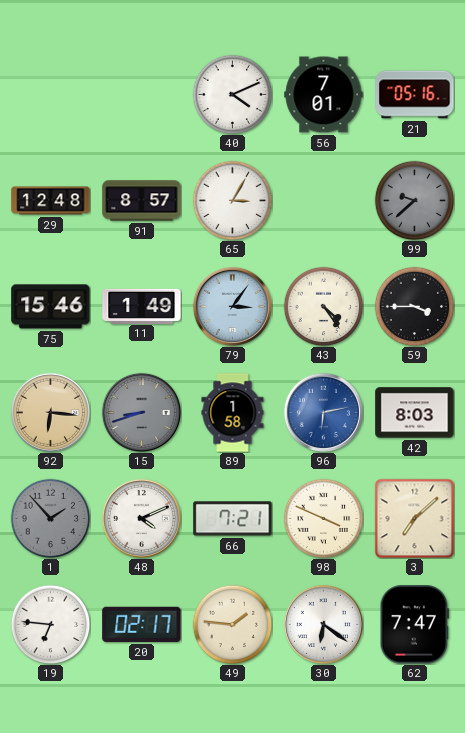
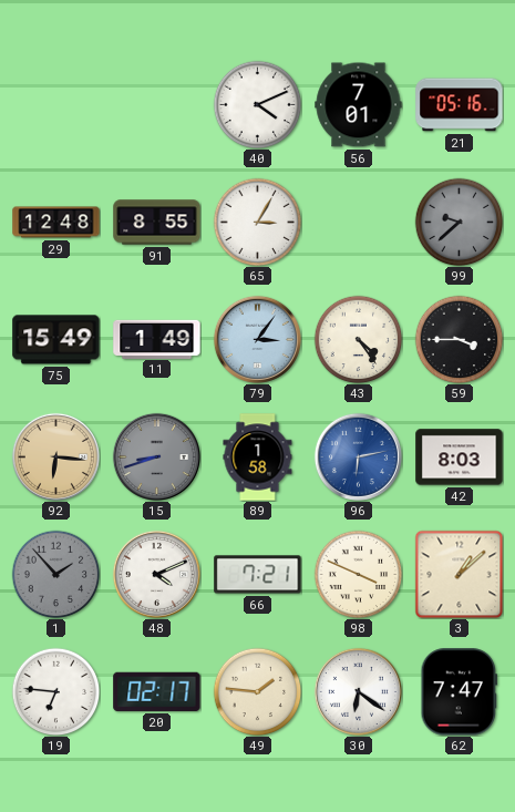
91: 8:57 -> 8:55 (157, 223)
75: 15:46 -> 15:49 (56, 340)
3: 7:08 -> 1:08 (459, 574)
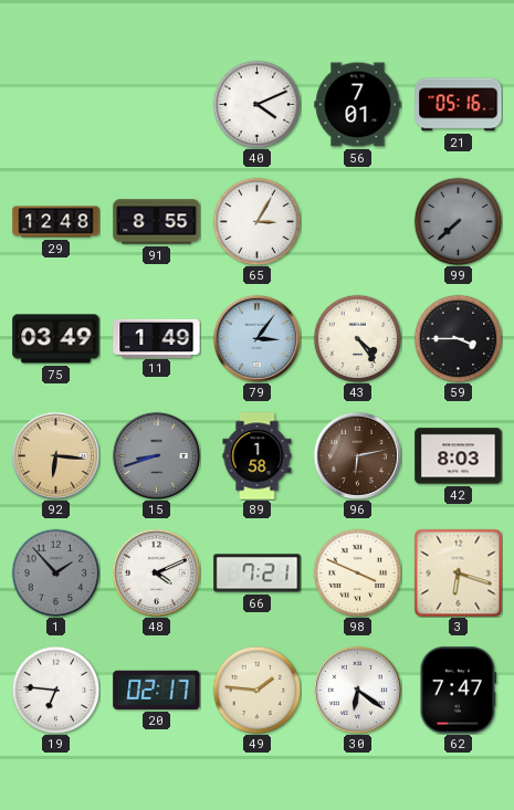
99: 9:38 -> 7:38 (458, 221)
75: 15:49 -> 03:49 (56, 339)
96 dial: blue -> brown (357, 455)
3: 1:08 -> 6:18 (458, 572)
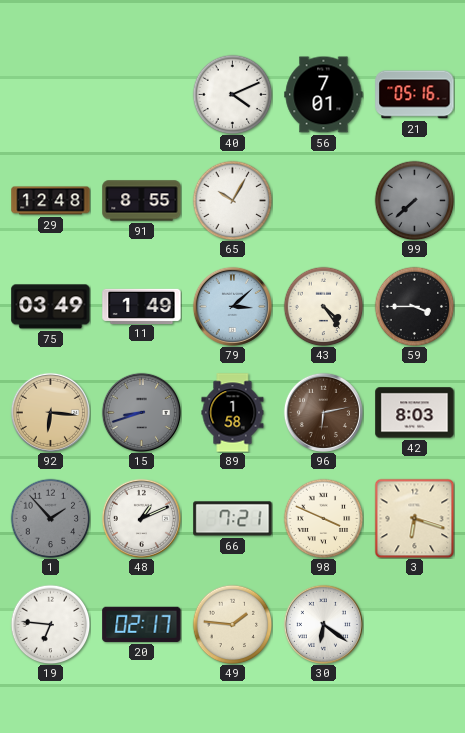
65: 3:05 -> 10:05 (232, 200)
79: 3:06 -> 3:08 (232, 306)
48: 4:11 -> 1:11 (141, 518)
62: 7:47 -> none (458, 691)
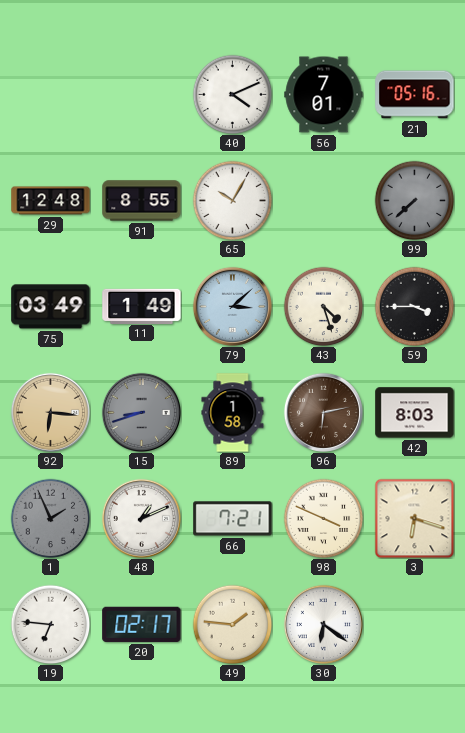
43: 4:24 -> 4:27 (323, 306)
1: 1:53 -> 1:56 (50, 518)
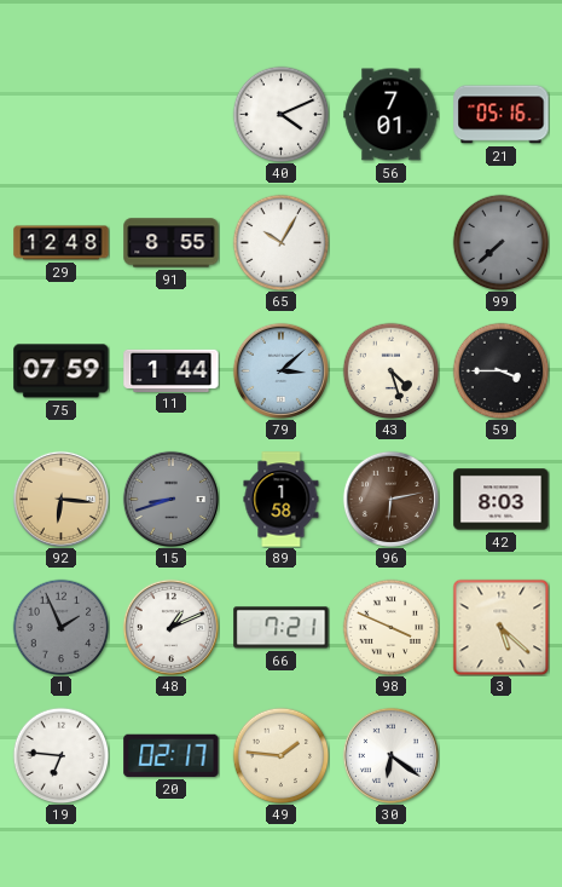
75: 03:49 -> 07:59 (62, 371)
11: 1:49 -> 1:44 (172, 370)
3: 6:18 -> 5:22 (500, 627)
